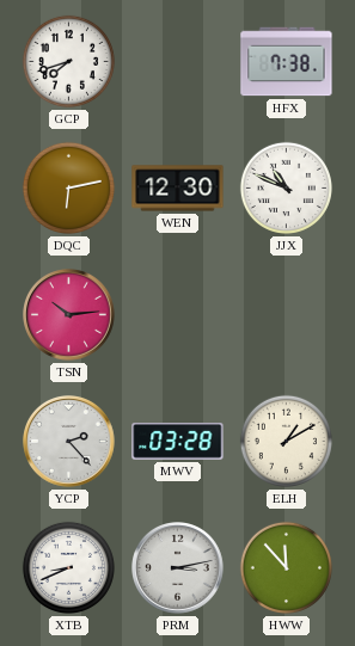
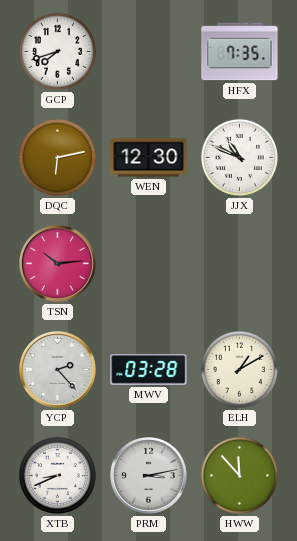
HFX: 7:38 -> 7:35 (240, 52)
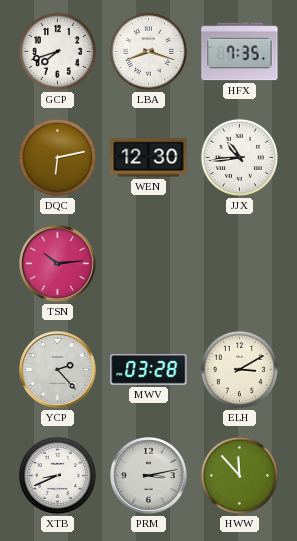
LBA: none -> 8:18 (148, 51)
JJX: 10:49 -> 10:44 (239, 157)
ELH: 1:10 -> 3:10 (239, 369)
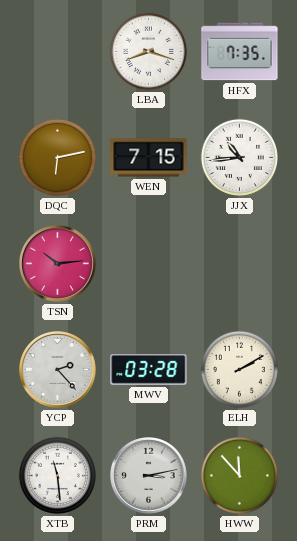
GCP: 7:42 -> none (57, 51)
WEN: 12:30 -> 7:15 (149, 158)
ELH: 3:10 -> 2:10 (239, 369)
XTB: 8:41 -> 11:29 (57, 475)
